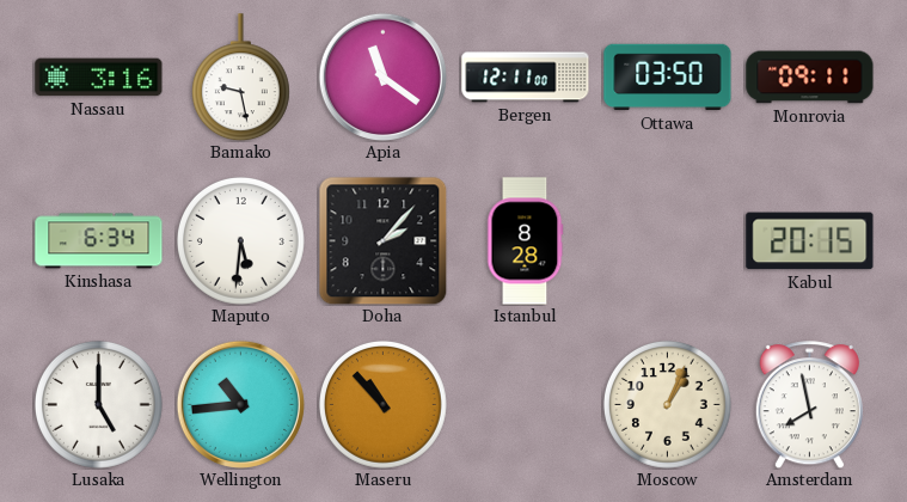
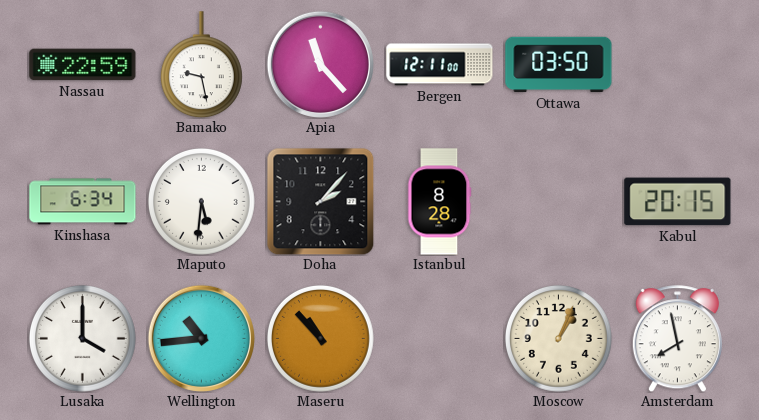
Nassau: 3:16 -> 22:59 (83, 65)
Apia: 11:21 -> 11:23 (320, 64)
Monrovia: 09:11 -> none (810, 78)
Lusaka: 5:00 -> 4:00 (82, 338)
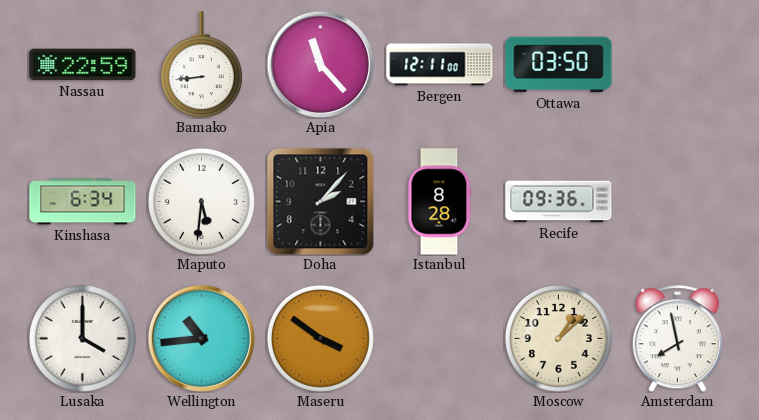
Bamako: 9:28 -> 8:44 (201, 65)
Recife: none -> 09:36 (559, 202)
Kabul: 20:15 -> none (678, 202)
Maseru: 10:53 -> 3:51 (320, 338)
Moscow: 1:04 -> 1:08 (558, 338)
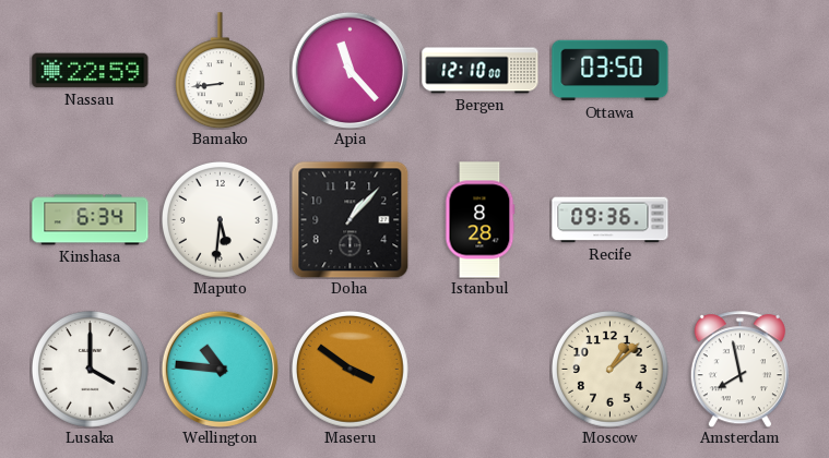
Bergen: 12:11 -> 12:10 (481, 71)
Doha: 2:07 -> 1:07 (350, 219)
Wellington: 10:44 -> 10:46 (220, 369)
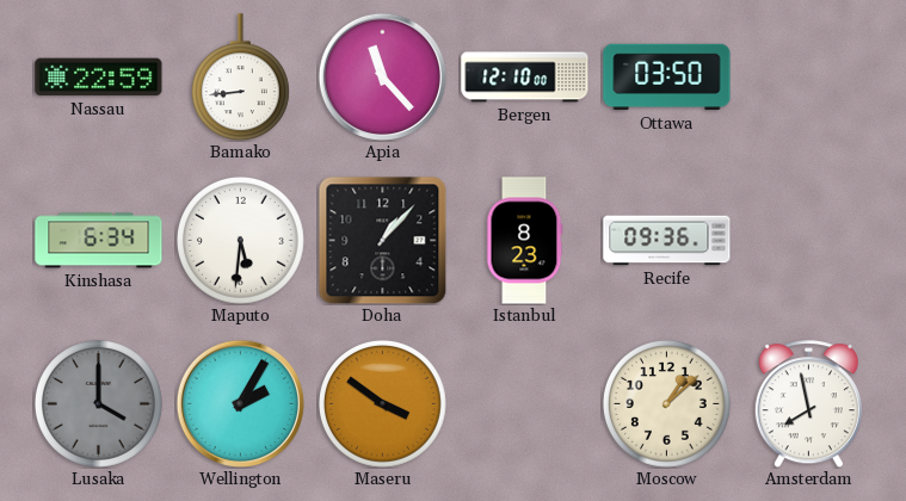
Istanbul: 8:28 -> 8:23 (525, 241)
Lusaka dial: white -> grey (98, 403)
Wellington: 10:46 -> 2:05 (240, 403)
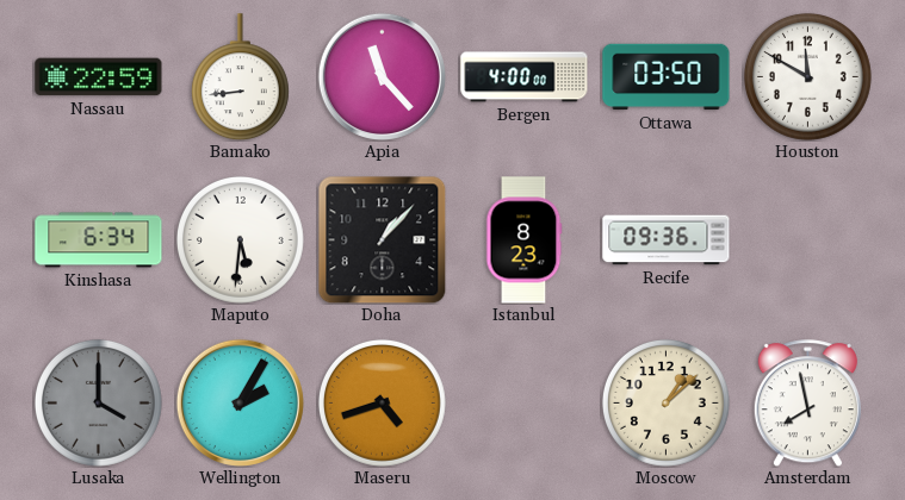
Bergen: 12:10 -> 4:00 (525, 77)
Houston: none -> 11:50 (807, 76)
Maseru: 3:51 -> 4:42 (382, 402)
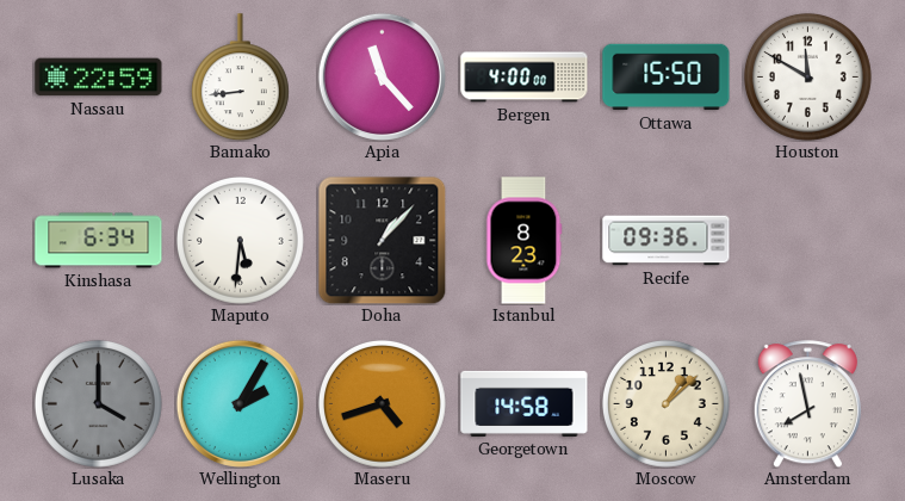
Ottawa: 03:50 -> 15:50 (667, 78)
Georgetown: none -> 14:58 (525, 403)
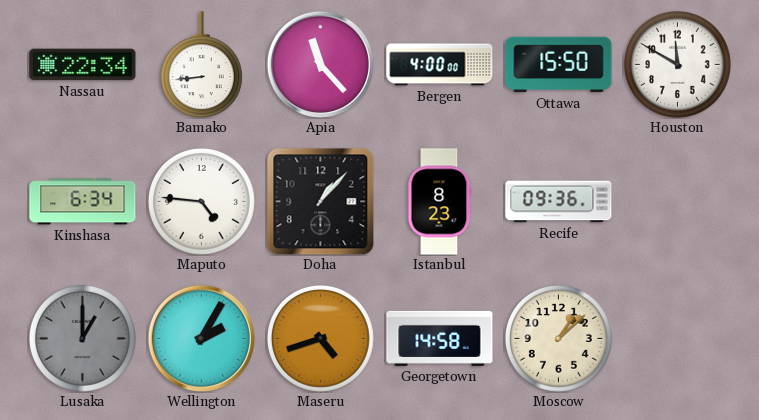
Nassau: 22:59 -> 22:34 (83, 65)
Maputo: 5:31 -> 4:46 (201, 201)
Lusaka: 4:00 -> 1:00 (82, 338)
Amsterdam: 7:58 -> none (807, 404)
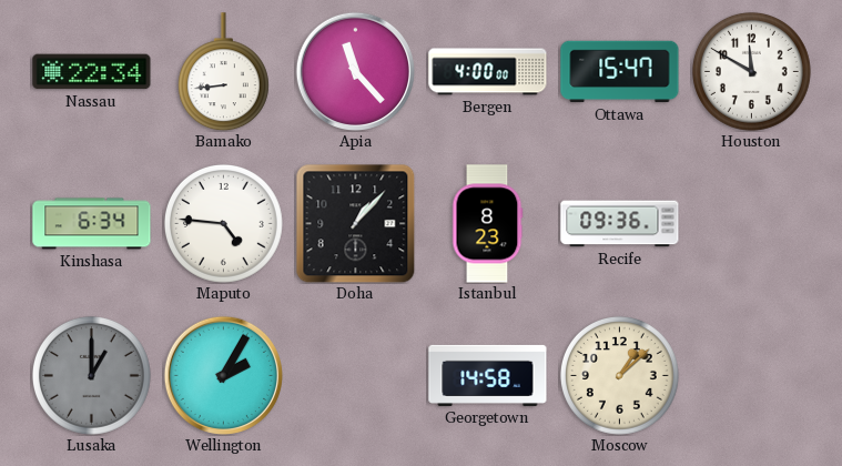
Ottawa: 15:50 -> 15:47 (620, 72)
Maseru: 4:42 -> none (320, 338)
